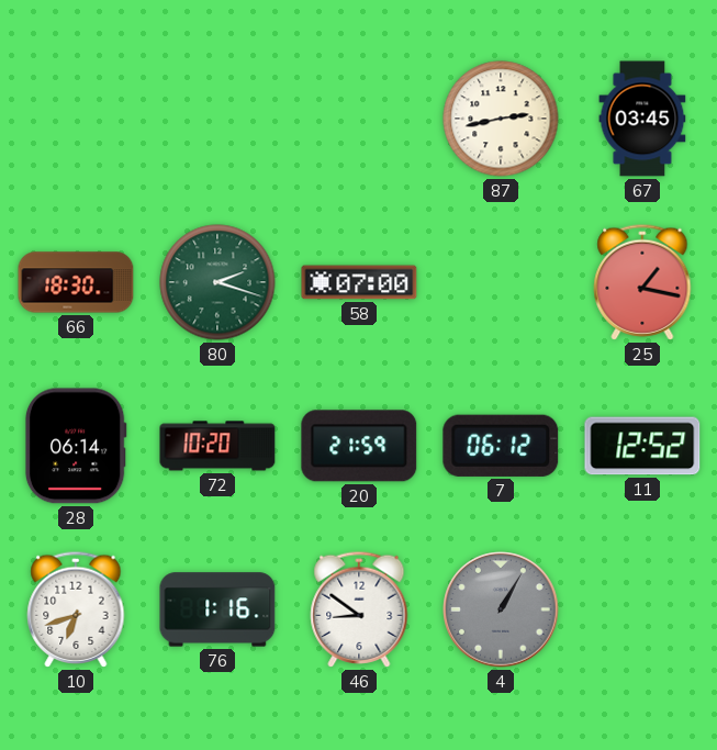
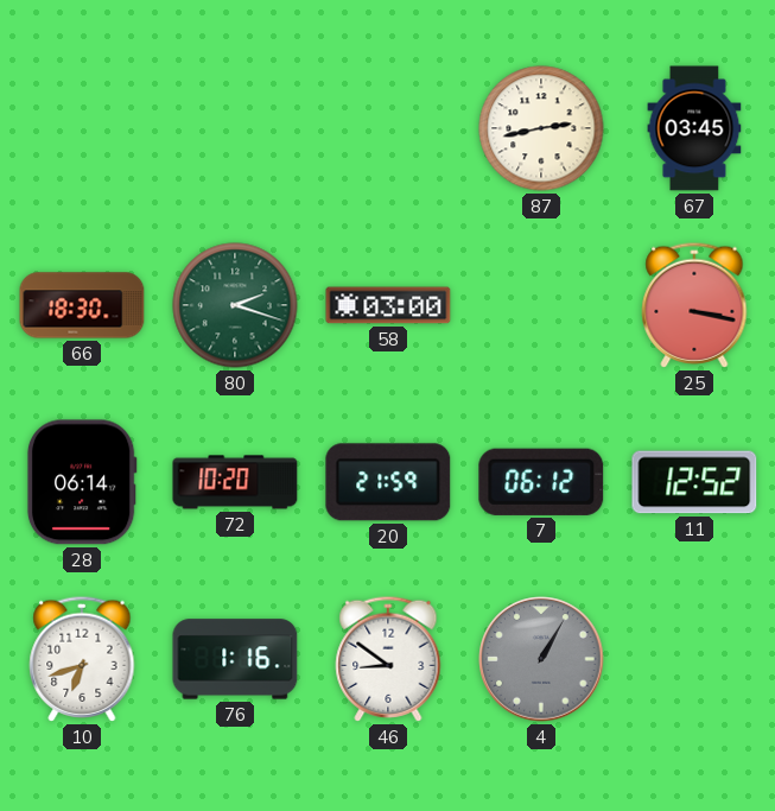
58: 07:00 -> 03:00 (388, 305)
25: 1:17 -> 3:17 (694, 305)
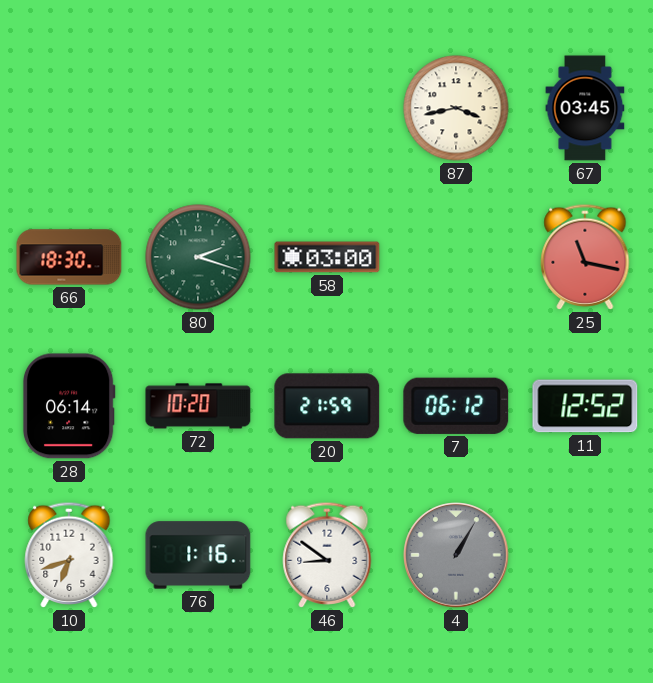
87: 2:43 -> 3:43 (456, 108)
25: 3:17 -> 11:17 (585, 257)
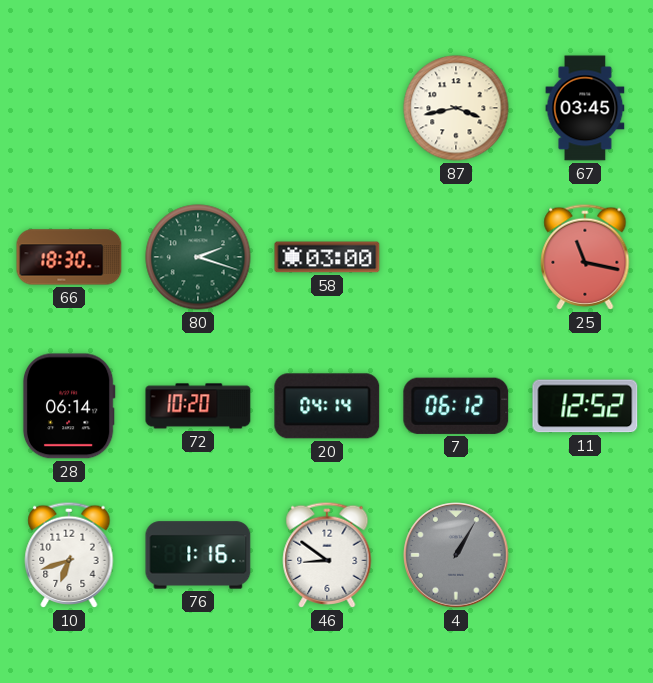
20: 21:59 -> 04:14 (327, 406)
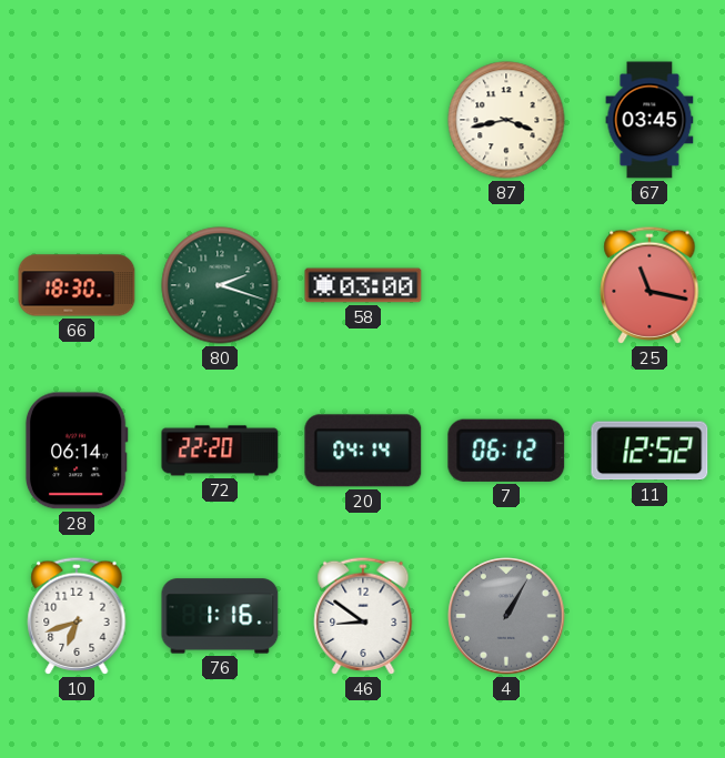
72: 10:20 -> 22:20 (220, 451)
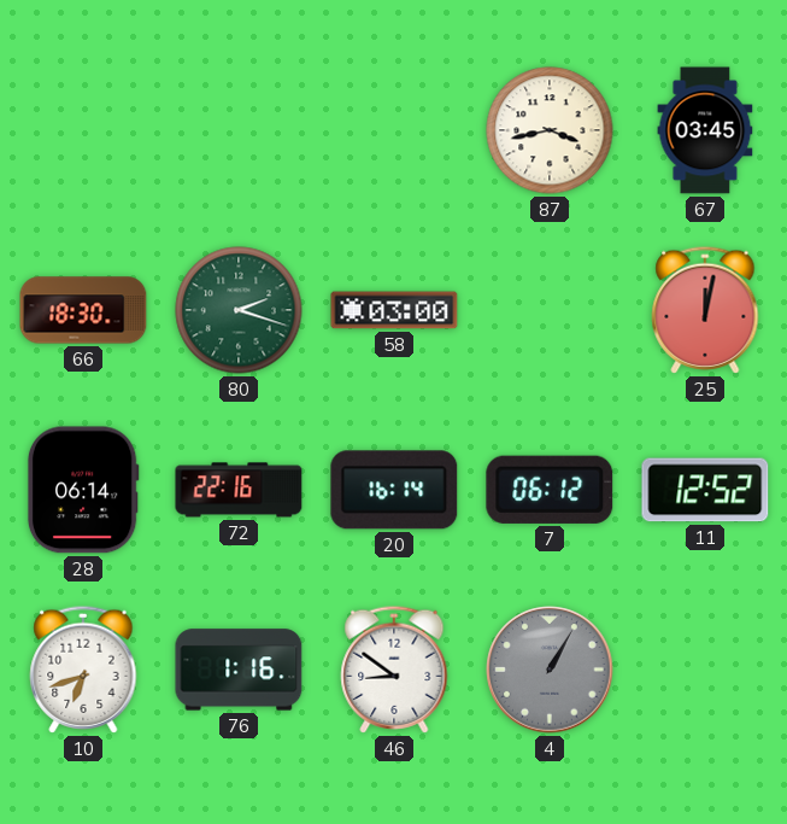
25: 11:17 -> 12:02 (705, 310)
72: 22:20 -> 22:16 (239, 490)
20: 04:14 -> 16:14 (394, 490)
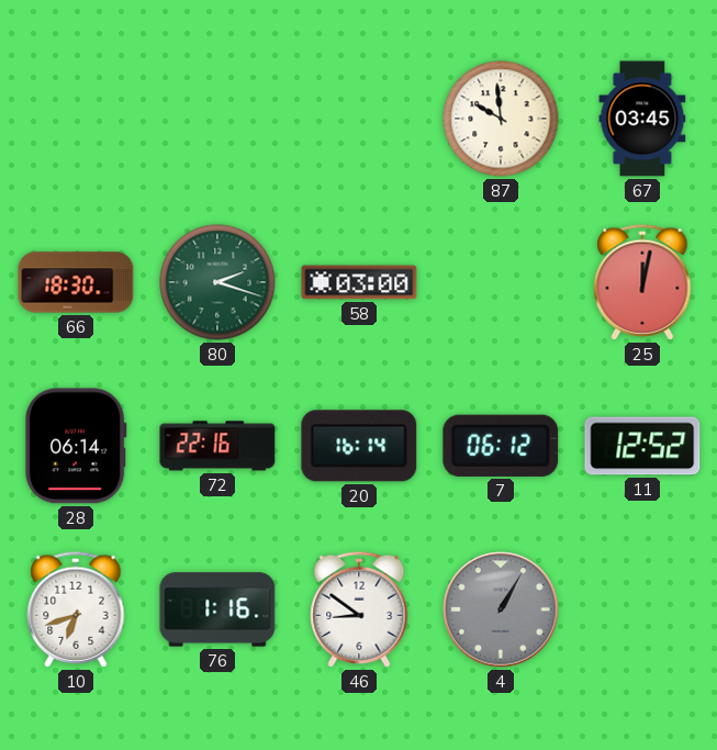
87: 3:43 -> 9:59 (501, 119)
